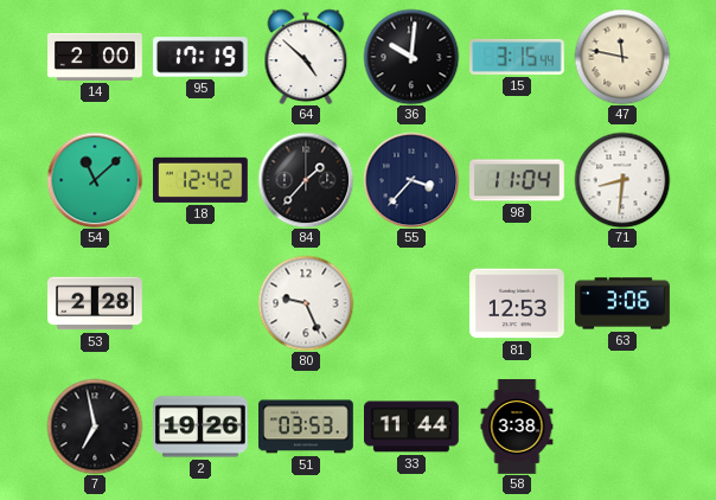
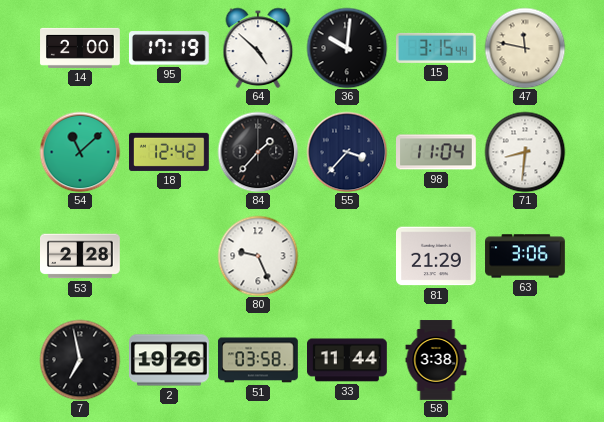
81: 12:53 -> 21:29 (437, 256)
51: 03:53 -> 03:58 (259, 360)
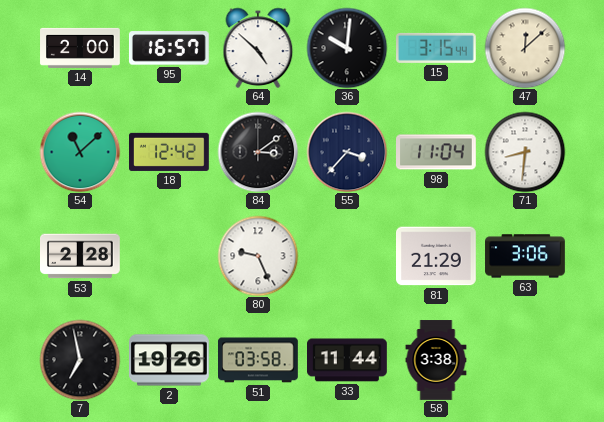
95: 17:19 -> 16:57 (169, 48)
47: 11:47 -> 12:08 (525, 48)
84: 1:37 -> 3:09 (258, 152)
